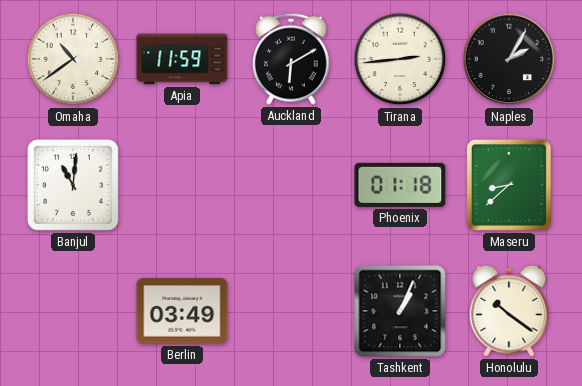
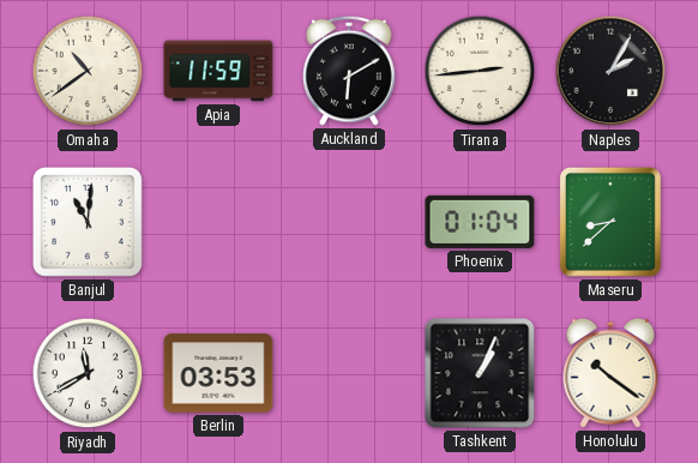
Phoenix: 01:18 -> 01:04 (480, 222)
Riyadh: none -> 11:40 (88, 373)
Berlin: 03:49 -> 03:53 (218, 373)
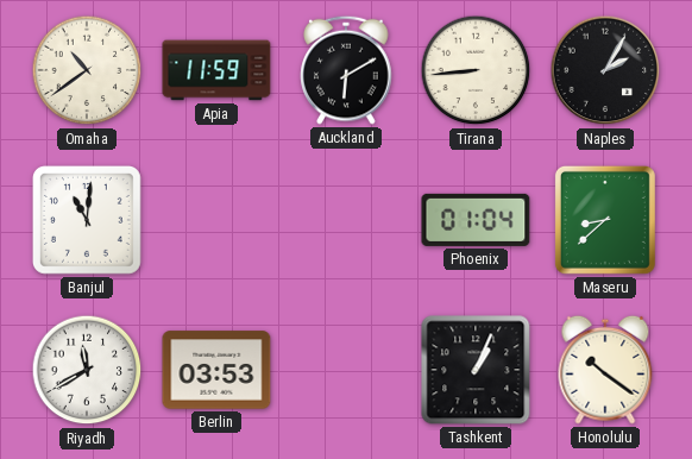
Tirana: 2:44 -> 8:44 (476, 70)
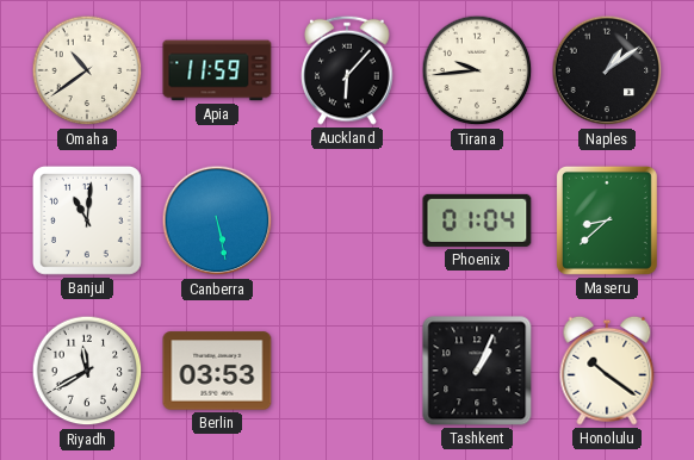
Auckland: 6:10 -> 6:07 (347, 70)
Tirana: 8:44 -> 9:44 (477, 70)
Naples: 2:05 -> 1:09 (607, 70)
Canberra: none -> 5:28 (217, 220)
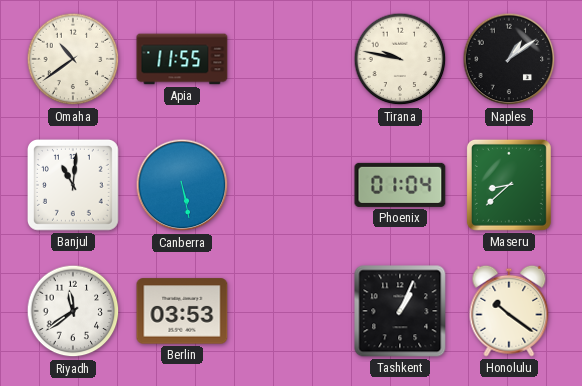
Apia: 11:59 -> 11:55 (182, 59)
Auckland: 6:07 -> none (347, 70)
Tirana: 9:44 -> 9:47 (400, 59)
Riyadh: 11:40 -> 11:39 (73, 311)
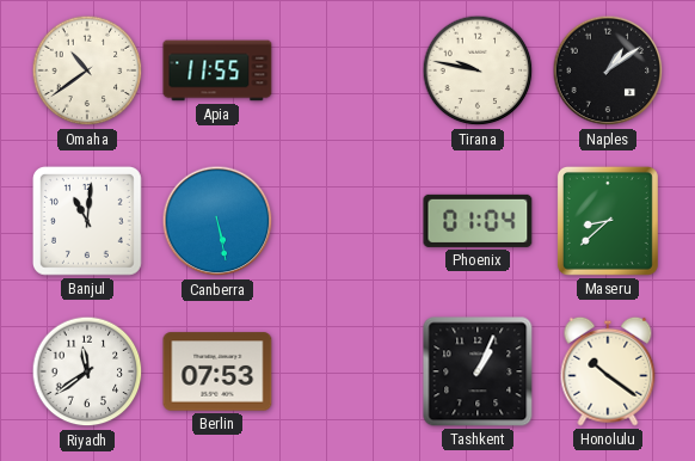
Berlin: 03:53 -> 07:53 (217, 371)
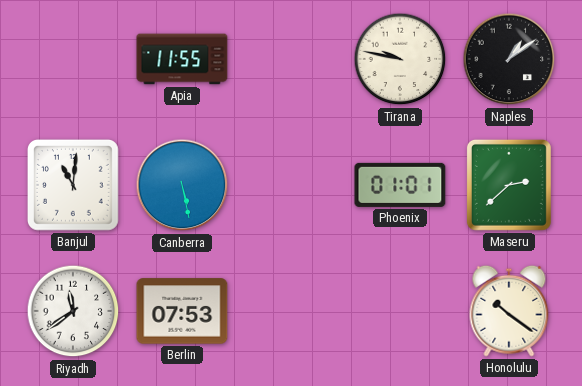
Omaha: 10:39 -> none (87, 70)
Phoenix: 01:04 -> 01:01 (400, 185)
Maseru: 8:38 -> 2:38 (509, 185)
Tashkent: 1:04 -> none (478, 371)
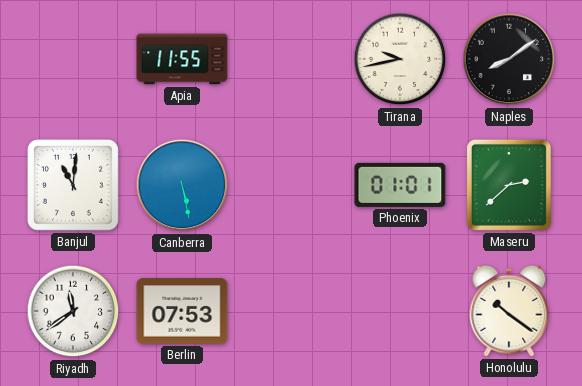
Tirana: 9:47 -> 9:43 (400, 59)
Naples: 1:09 -> 8:09 (509, 59)
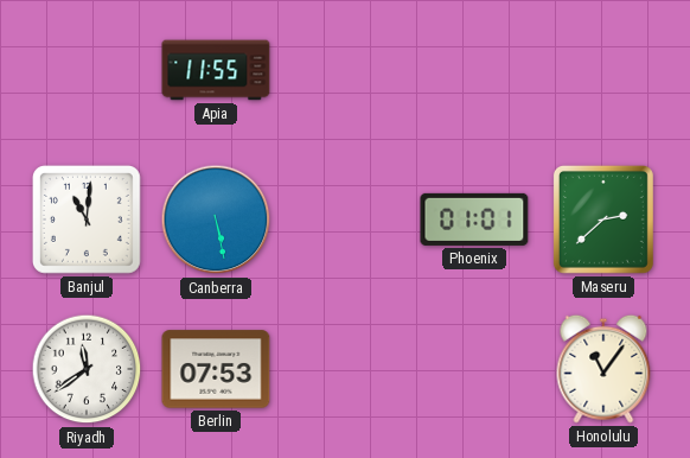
Tirana: 9:43 -> none (400, 59)
Naples: 8:09 -> none (509, 59)
Honolulu: 10:21 -> 11:06 (603, 369)
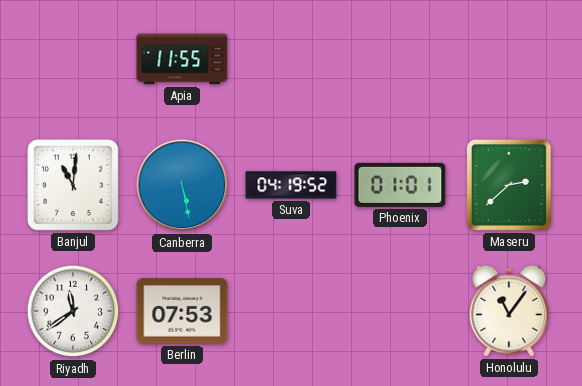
Suva: none -> 04:19 (291, 185)
